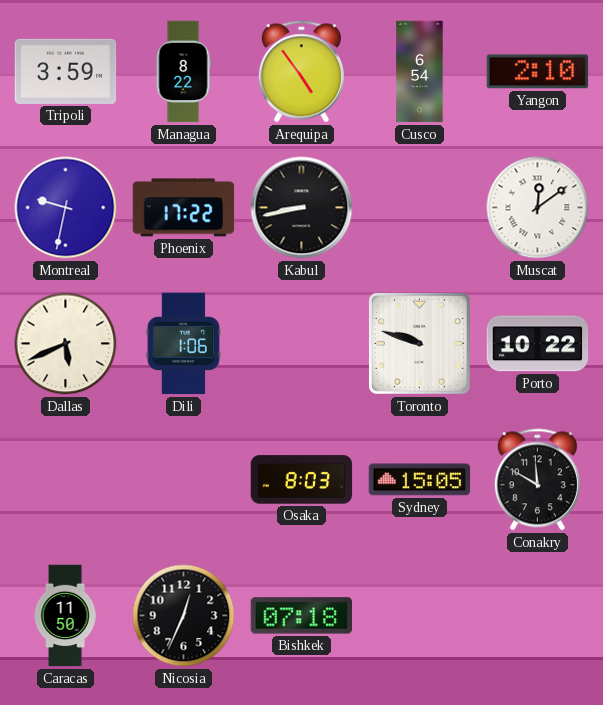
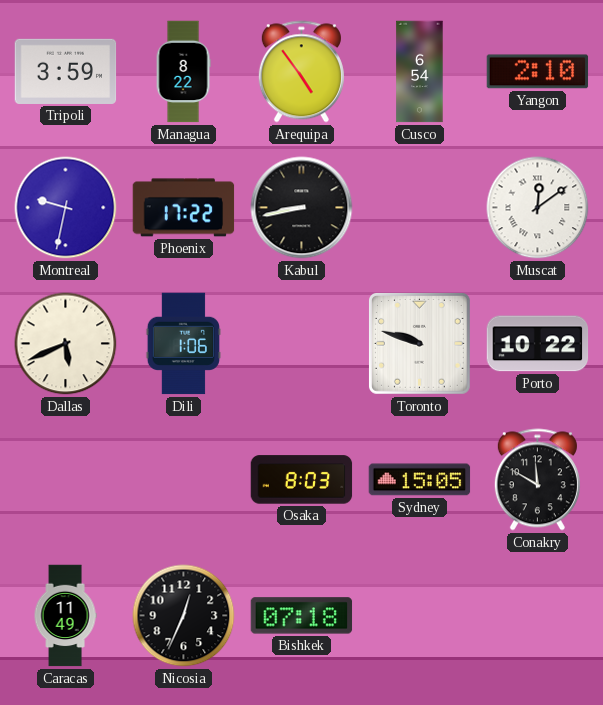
Caracas: 11:50 -> 11:49 (65, 616)
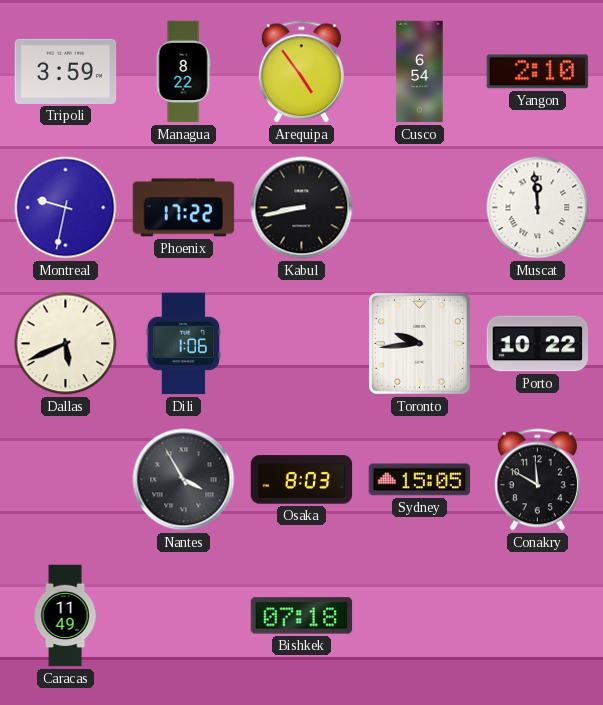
Muscat: 12:09 -> 11:59 (538, 208)
Toronto: 9:48 -> 9:44 (419, 343)
Nantes: none -> 3:55 (184, 480)
Nicosia: 12:34 -> none (184, 616)
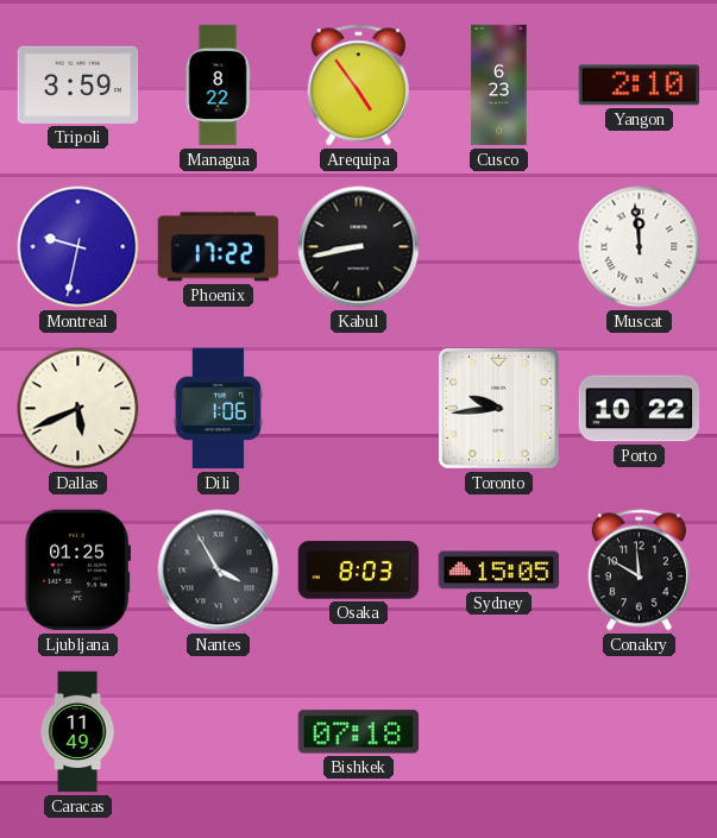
Cusco: 6:54 -> 6:23 (499, 86)
Ljubljana: none -> 01:25 (78, 571)
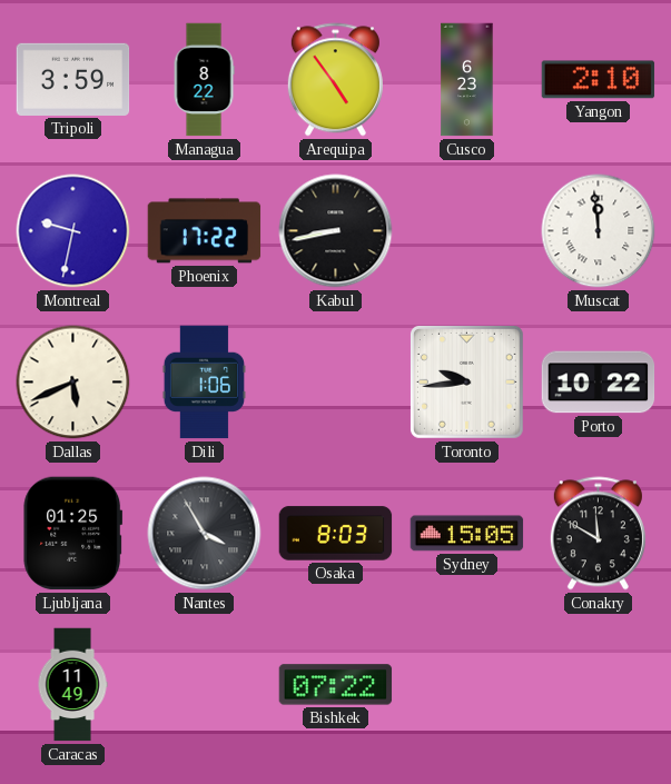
Bishkek: 07:18 -> 07:22 (336, 685)
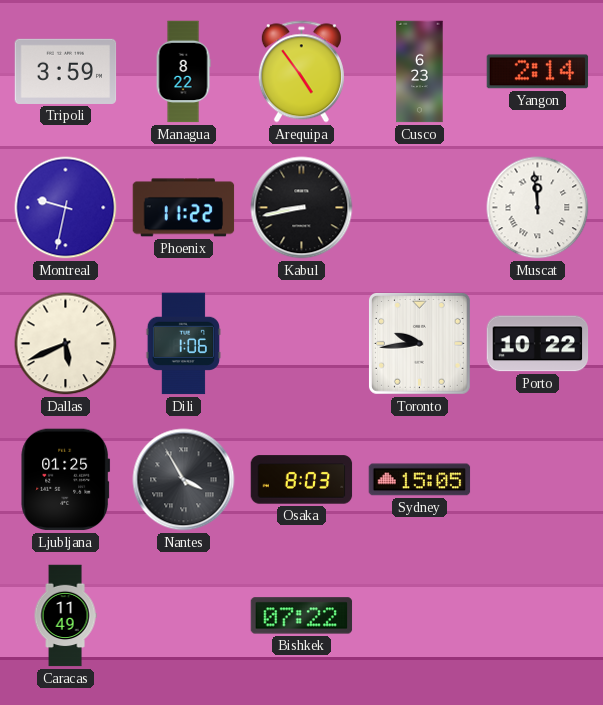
Yangon: 2:10 -> 2:14 (538, 72)
Phoenix: 17:22 -> 11:22 (184, 208)
Conakry: 11:50 -> none (598, 534)
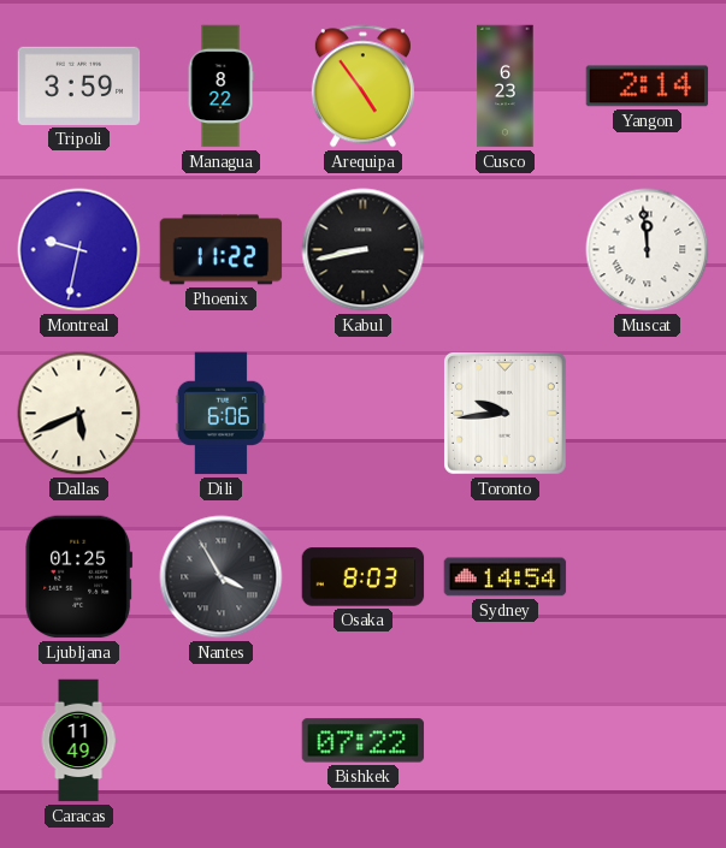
Dili: 1:06 -> 6:06 (220, 414)
Porto: 10:22 -> none (538, 344)
Sydney: 15:05 -> 14:54 (506, 577)
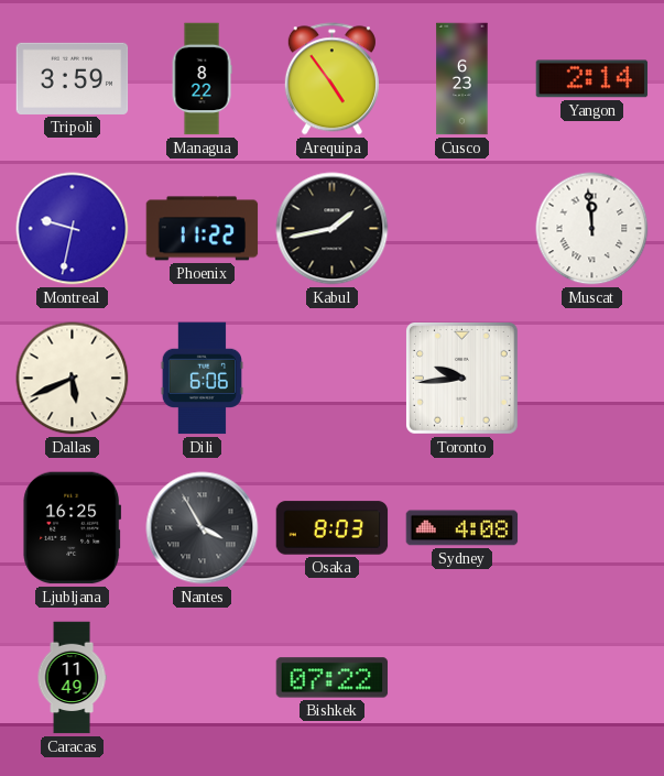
Kabul: 8:43 -> 1:43 (333, 229)
Ljubljana: 01:25 -> 16:25 (73, 528)
Sydney: 14:54 -> 4:08 (462, 528)
